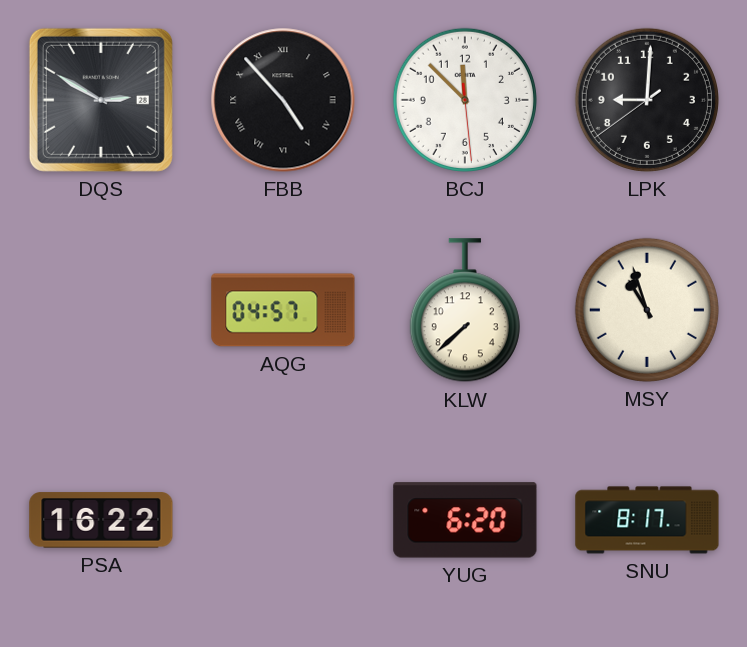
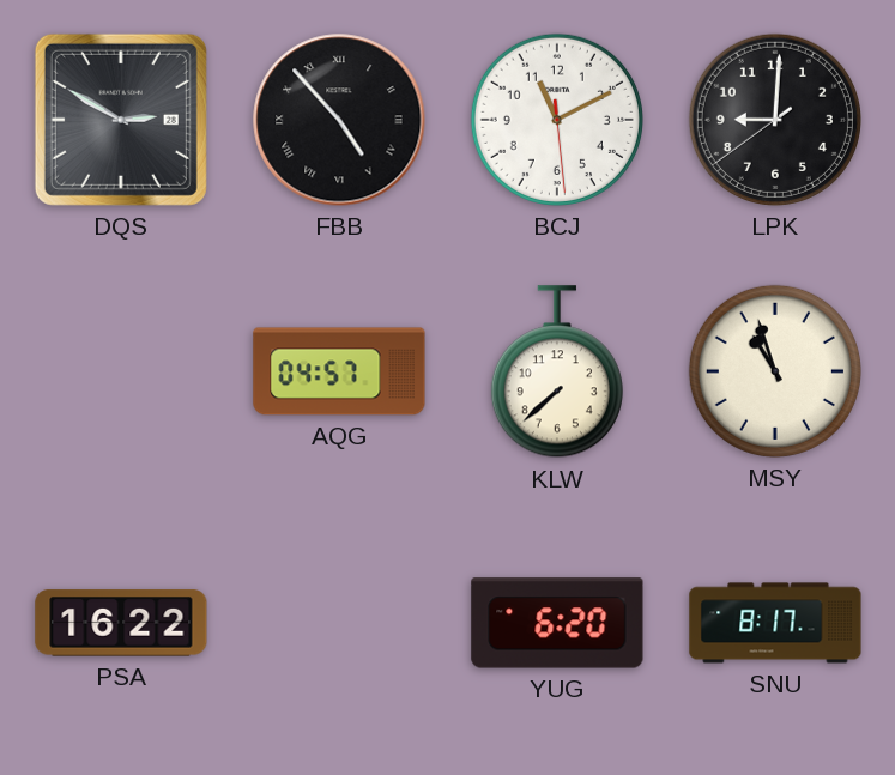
BCJ: 11:52 -> 11:10 (557, 120)
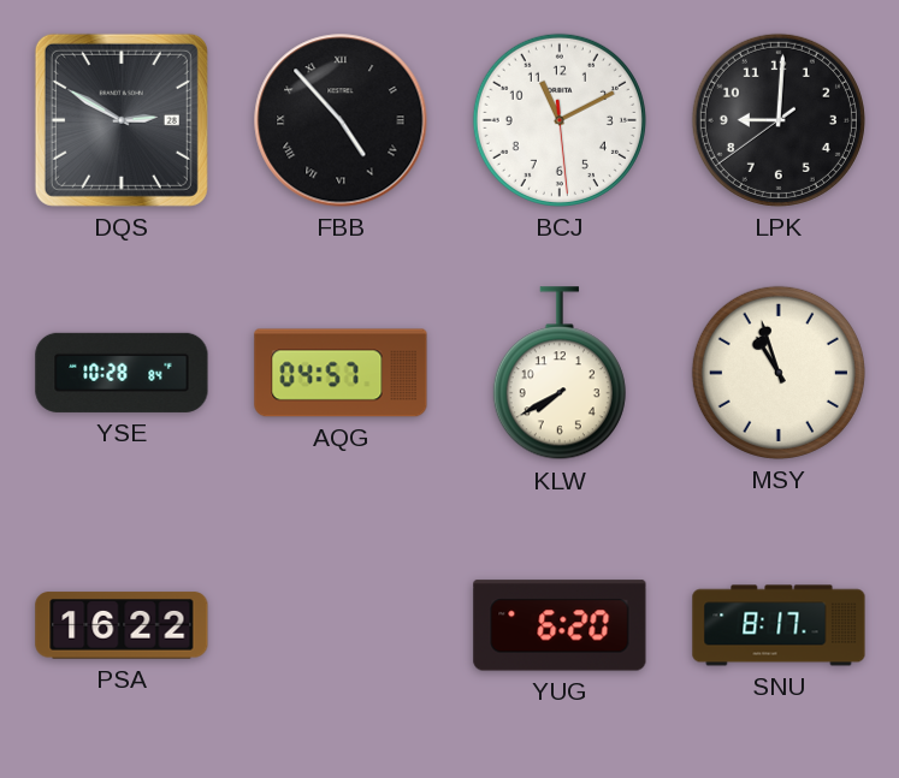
YSE: none -> 10:28 (122, 373)
KLW: 7:38 -> 7:40 (560, 374)
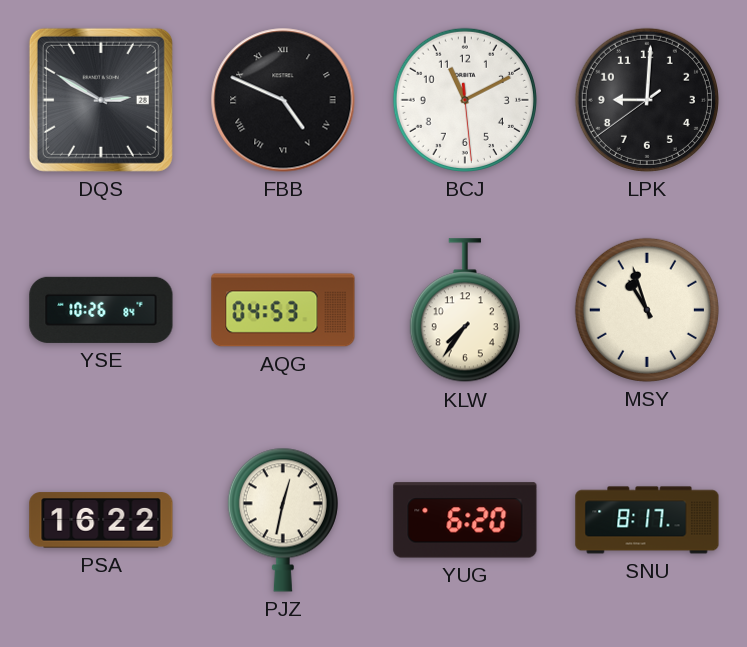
FBB: 4:53 -> 4:49 (283, 100)
YSE: 10:28 -> 10:26 (101, 310)
AQG: 04:57 -> 04:53 (283, 310)
KLW: 7:40 -> 7:36 (465, 311)
PJZ: none -> 12:32 (283, 520)
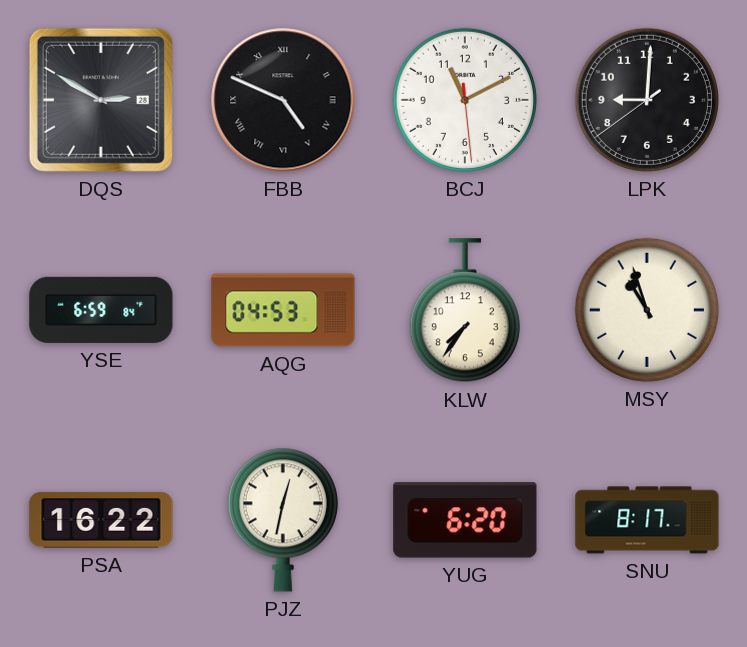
YSE: 10:26 -> 6:59 (101, 310)
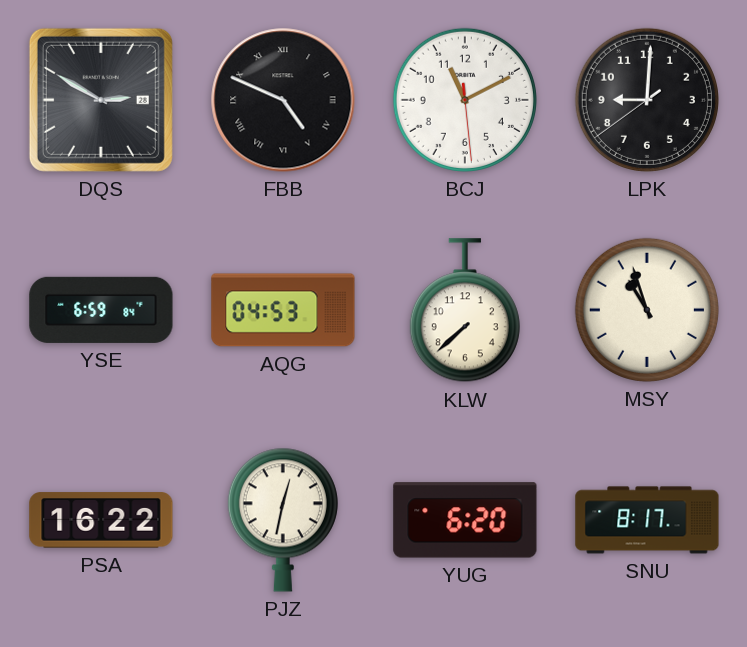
KLW: 7:36 -> 7:38 (465, 311)
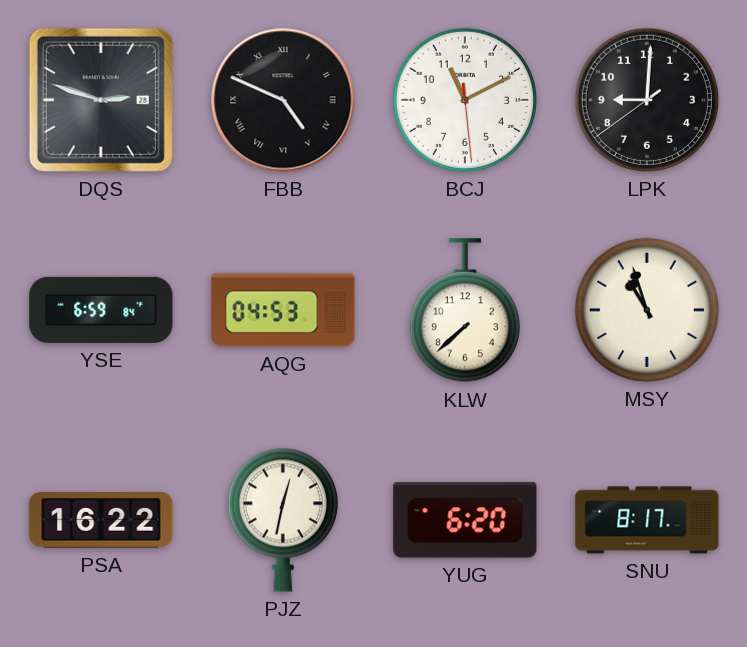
DQS: 2:50 -> 2:48 (101, 100)
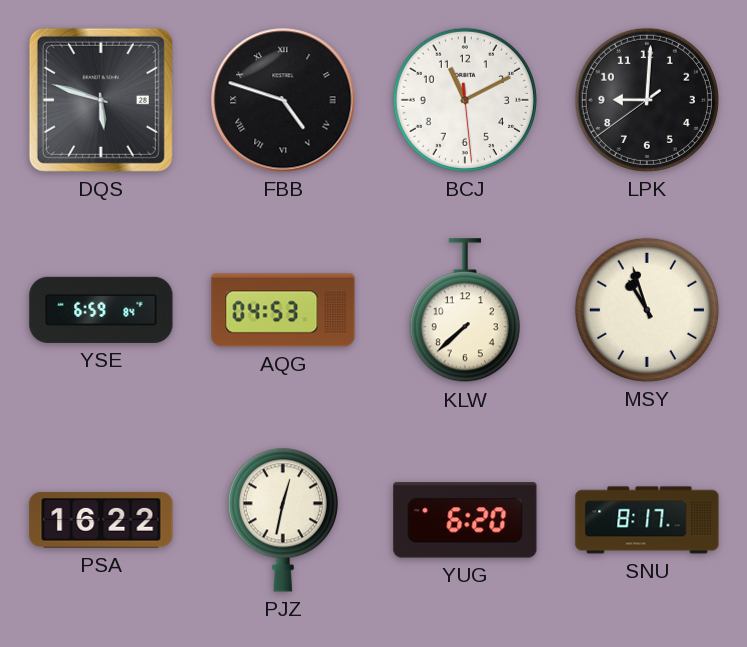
DQS: 2:48 -> 5:48 (101, 100)
FBB: 4:49 -> 4:48 (283, 100)
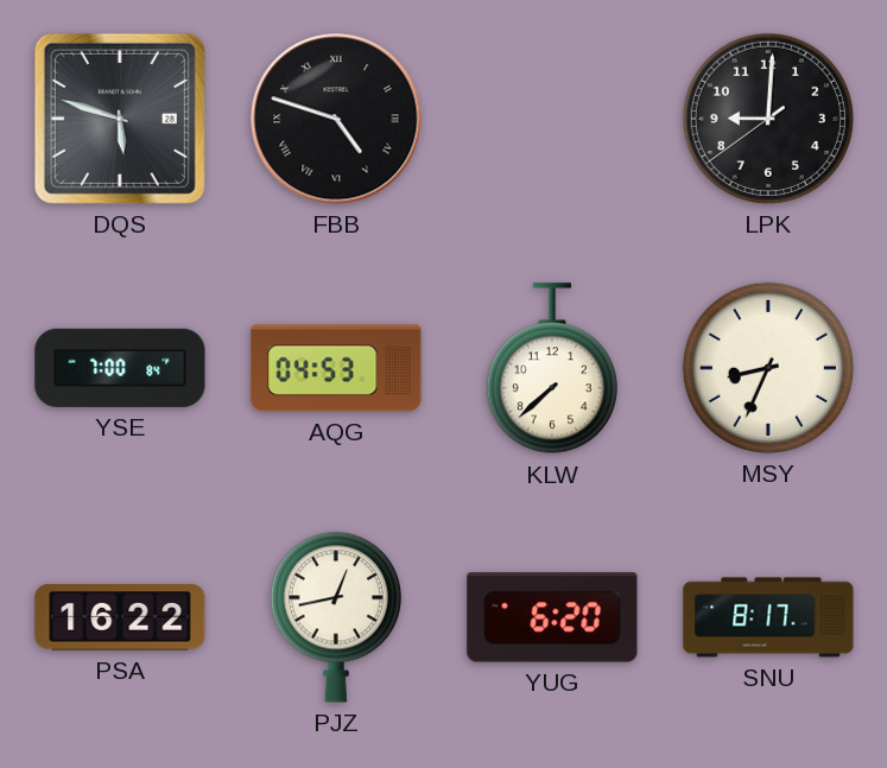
BCJ: 11:10 -> none (465, 100)
YSE: 6:59 -> 7:00 (120, 368)
MSY: 10:57 -> 8:34 (768, 368)
PJZ: 12:32 -> 12:43 (336, 617)
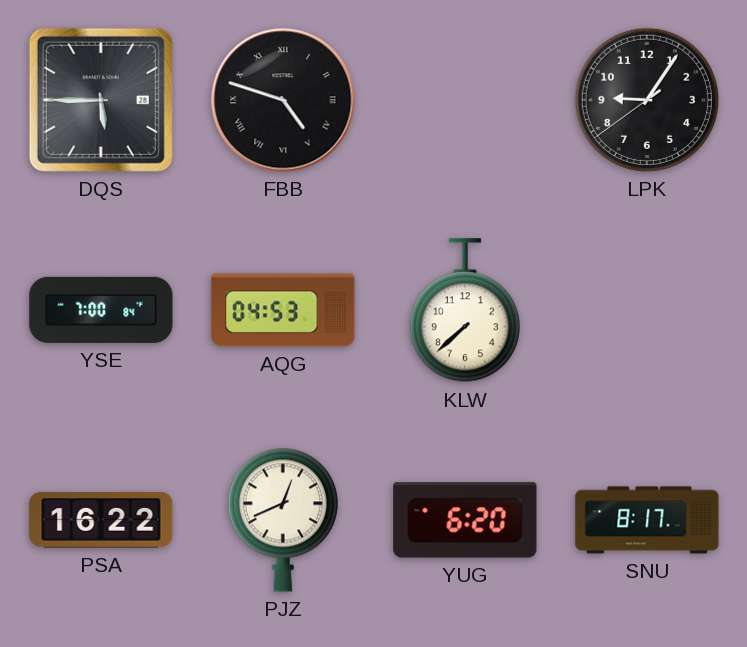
DQS: 5:48 -> 5:45 (101, 100)
LPK: 9:00 -> 9:05 (647, 100)
MSY: 8:34 -> none (768, 368)
PJZ: 12:43 -> 12:41 (283, 520)
